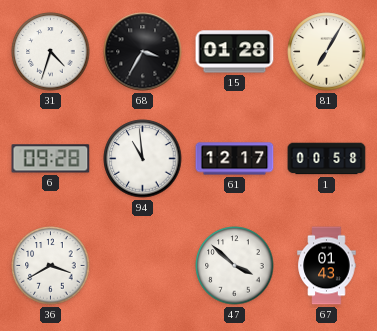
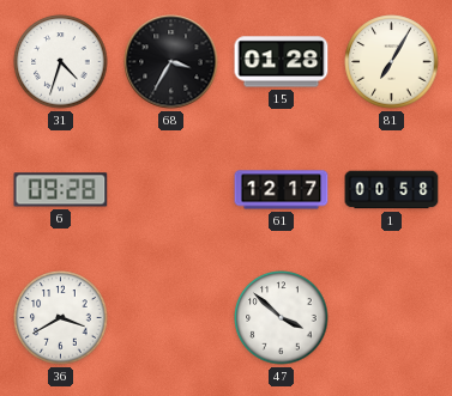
94: 10:59 -> none (143, 159)
67: 01:43 -> none (327, 266)
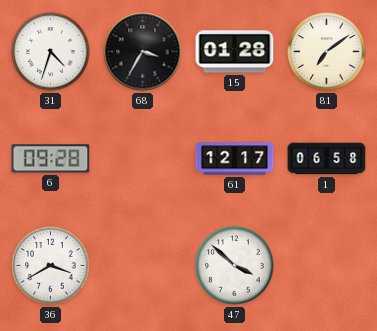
81: 7:05 -> 7:09 (327, 52)
1: 00:58 -> 06:58 (327, 159)
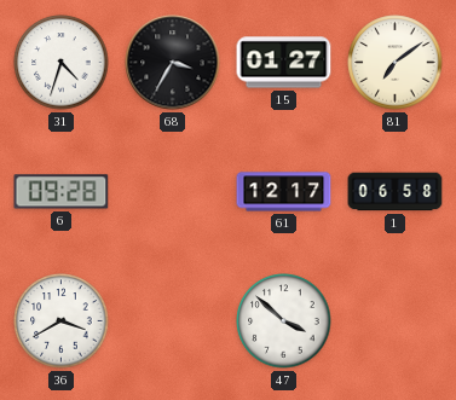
15: 01:28 -> 01:27 (284, 63)
